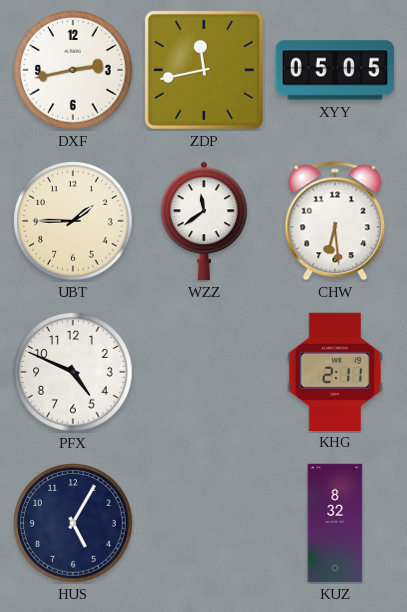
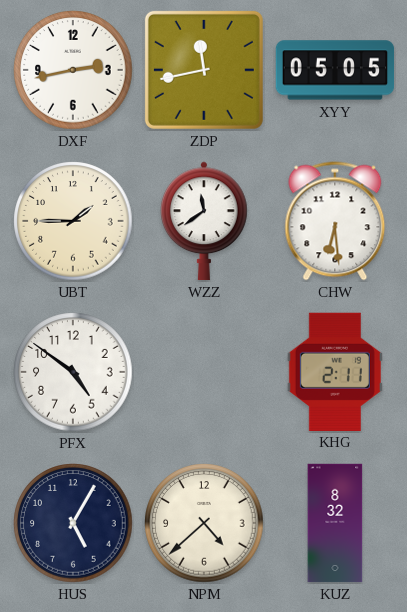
PFX: 4:49 -> 4:51 (73, 372)
NPM: none -> 4:38 (204, 523)
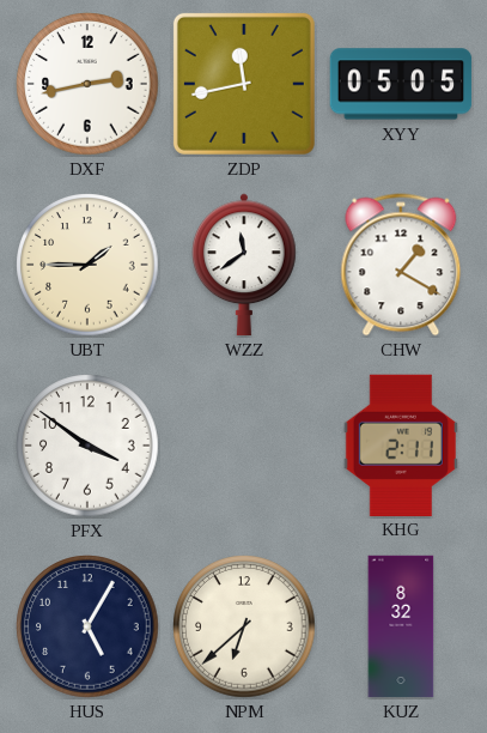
CHW: 6:29 -> 1:20 (401, 265)
PFX: 4:51 -> 3:51 (87, 446)
NPM: 4:38 -> 6:38 (244, 626)
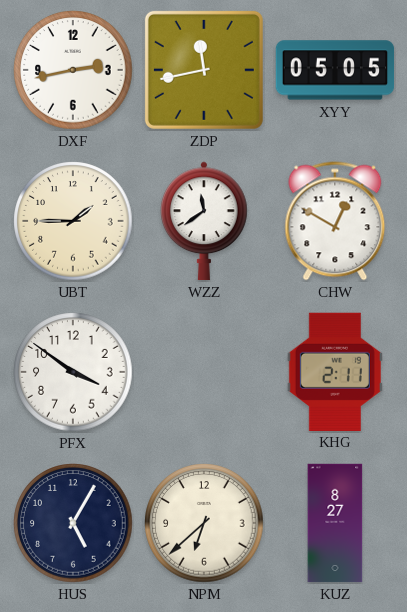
CHW: 1:20 -> 12:50 (335, 221)
KUZ: 8:32 -> 8:27 (335, 523)
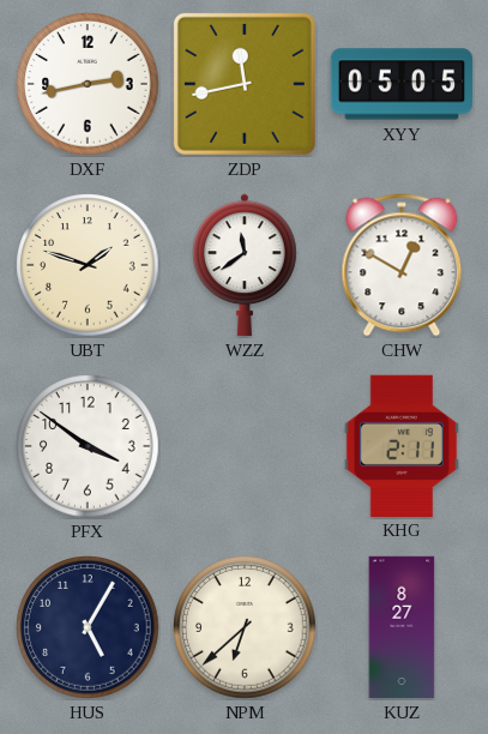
UBT: 1:45 -> 1:48 (88, 265)
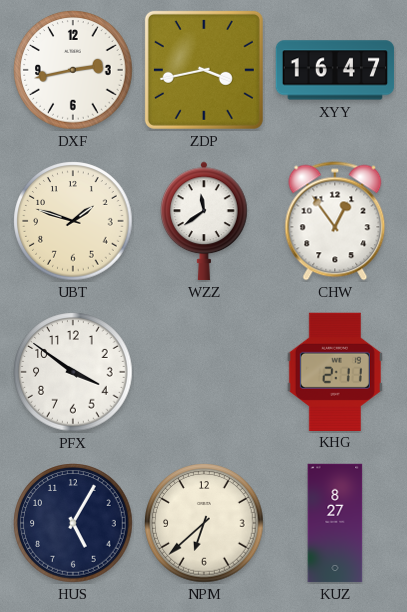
ZDP: 11:43 -> 3:43 (204, 70)
XYY: 05:05 -> 16:47 (335, 70)
CHW: 12:50 -> 12:54 (335, 221)
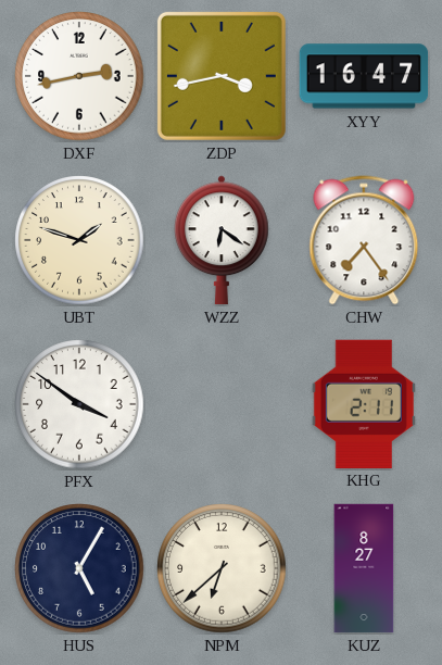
WZZ: 11:39 -> 6:21 (223, 240)
CHW: 12:54 -> 7:24 (364, 240)
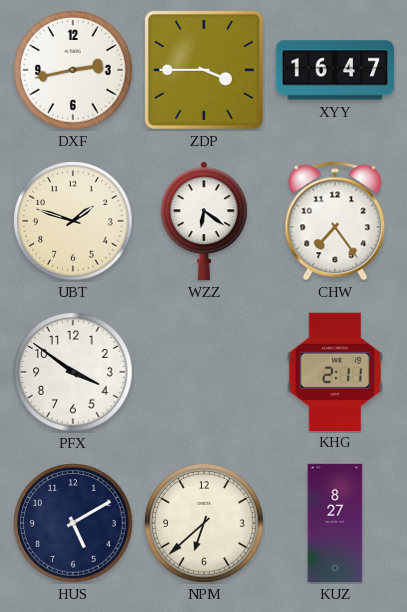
ZDP: 3:43 -> 3:45 (204, 70)
HUS: 5:05 -> 5:10 (73, 523)
